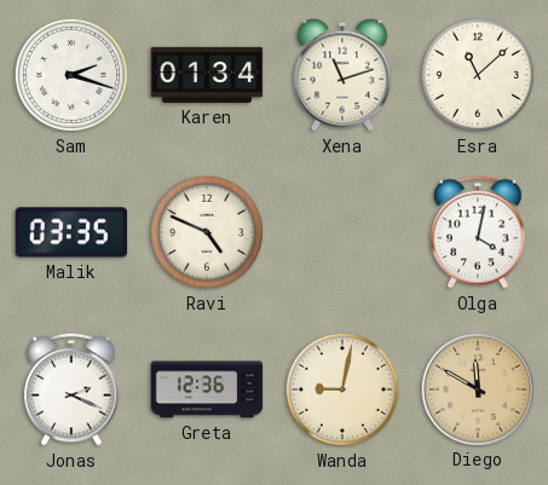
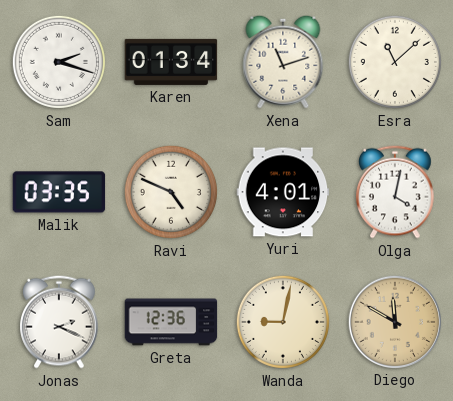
Yuri: none -> 4:01 (283, 192)
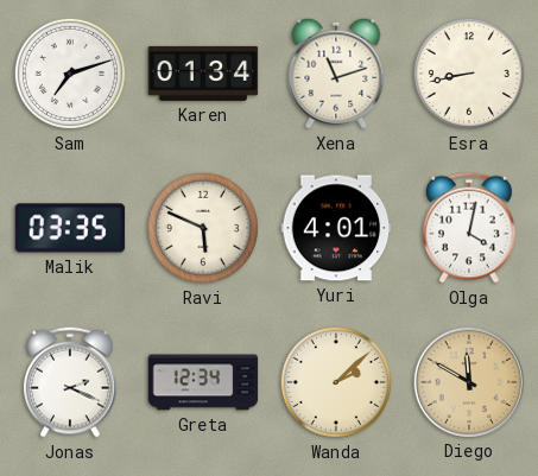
Sam: 2:18 -> 7:12 (70, 74)
Esra: 11:08 -> 8:43 (469, 74)
Ravi: 4:49 -> 5:49 (203, 228)
Greta: 12:36 -> 12:34 (203, 382)
Wanda: 9:02 -> 2:08 (336, 382)
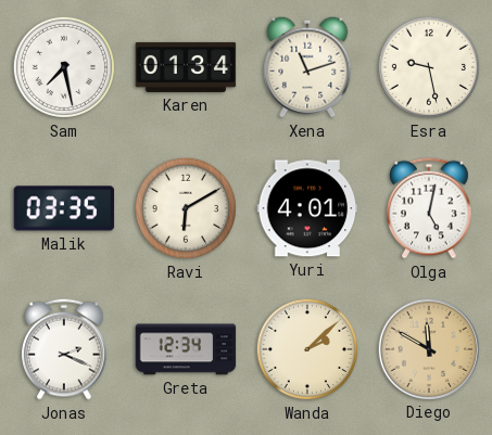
Sam: 7:12 -> 7:28 (64, 67)
Esra: 8:43 -> 9:28 (429, 67)
Ravi: 5:49 -> 6:10 (186, 208)
Olga: 4:02 -> 5:02 (430, 208)
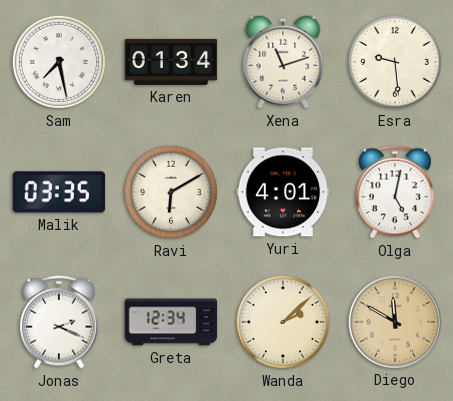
Esra: 9:28 -> 9:29 (395, 62)
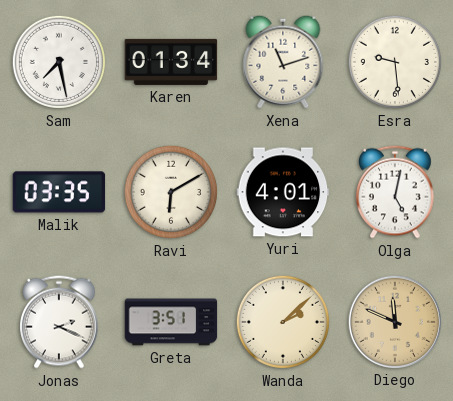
Greta: 12:34 -> 3:51 (171, 322)
Diego: 11:50 -> 11:49 (394, 321)
